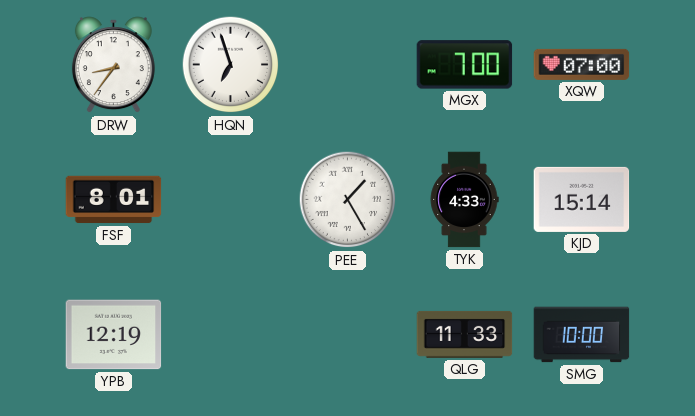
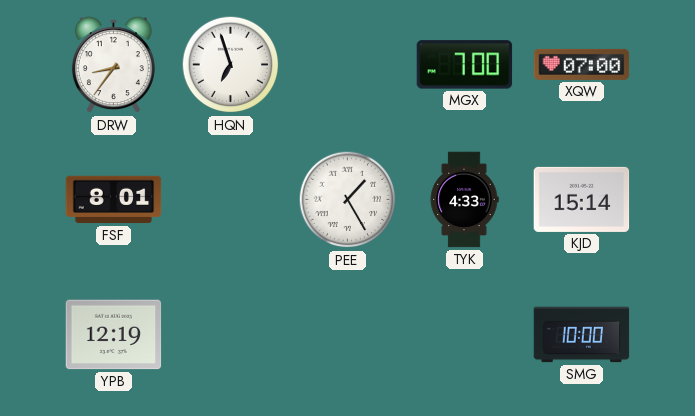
QLG: 11:33 -> none (465, 334)
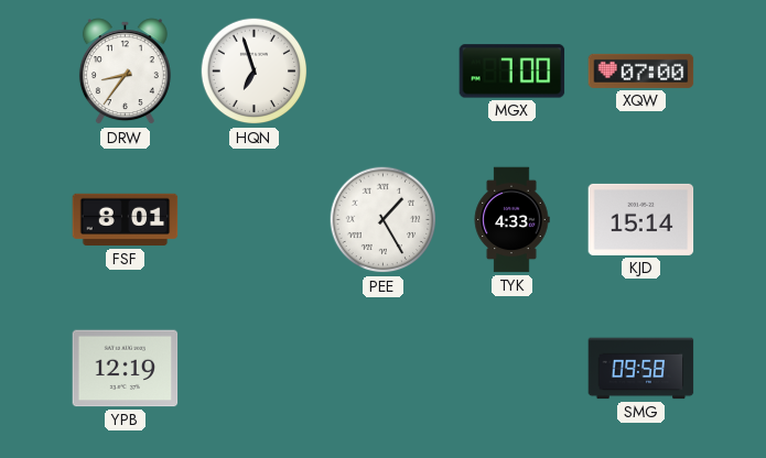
SMG: 10:00 -> 09:58 (641, 369)
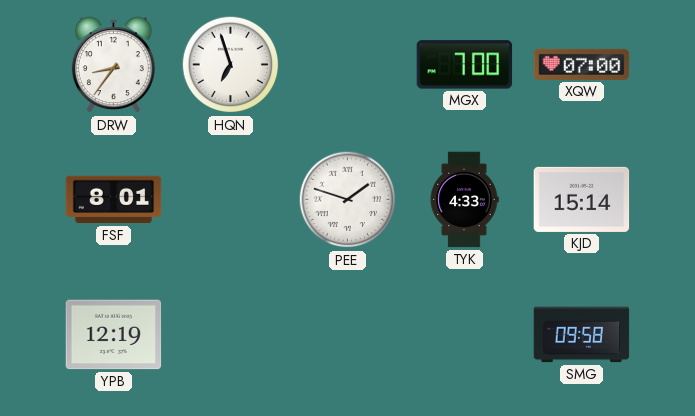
PEE: 1:25 -> 1:48 (348, 200)
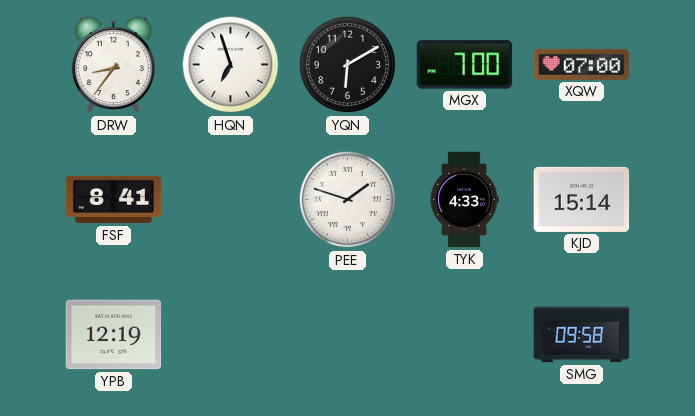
YQN: none -> 6:10 (348, 65)
FSF: 8:01 -> 8:41 (114, 200)
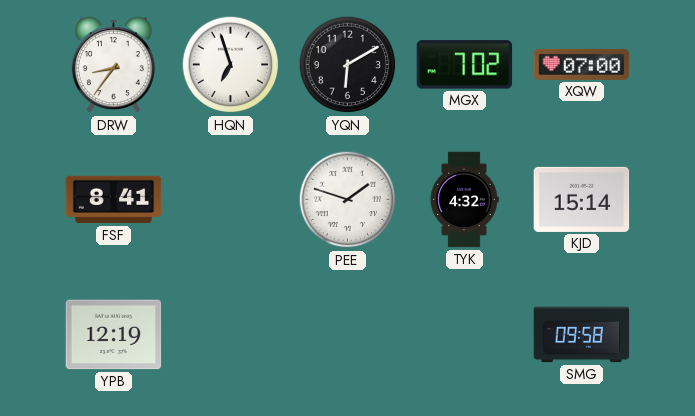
MGX: 7:00 -> 7:02 (465, 65)
TYK: 4:33 -> 4:32 (464, 200)
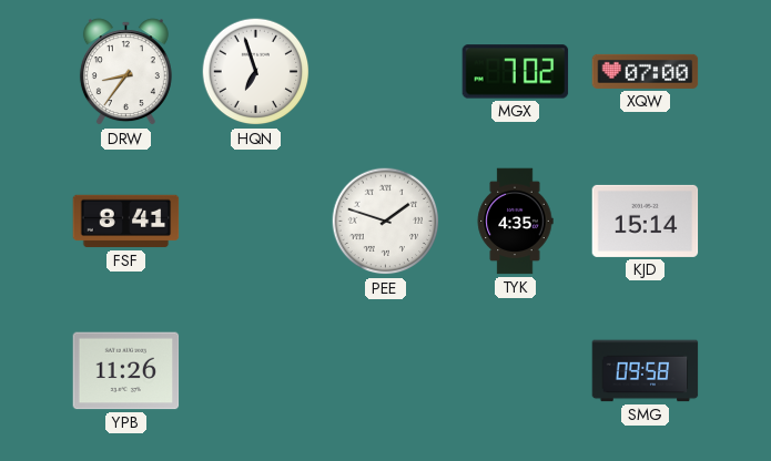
YQN: 6:10 -> none (348, 65)
TYK: 4:32 -> 4:35 (515, 222)
YPB: 12:19 -> 11:26 (126, 371)
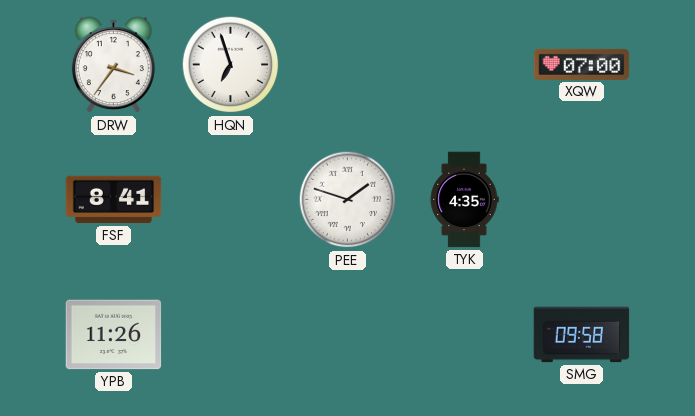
DRW: 8:36 -> 3:36 (113, 65)
MGX: 7:02 -> none (516, 72)
KJD: 15:14 -> none (646, 221)
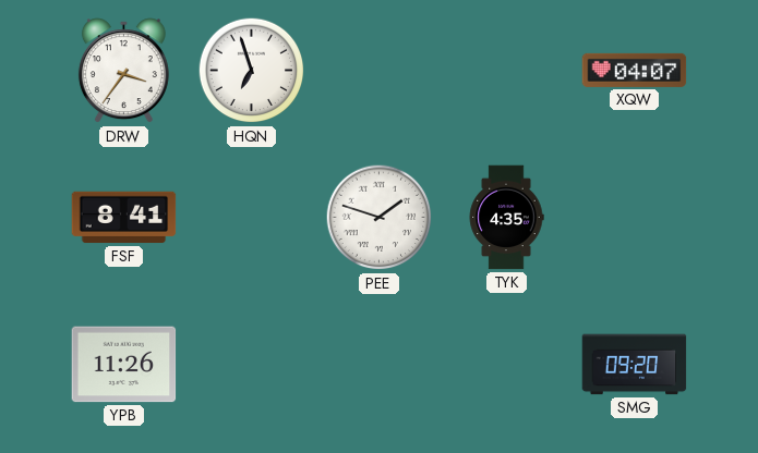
XQW: 07:00 -> 04:07 (635, 70)
SMG: 09:58 -> 09:20 (635, 365)
